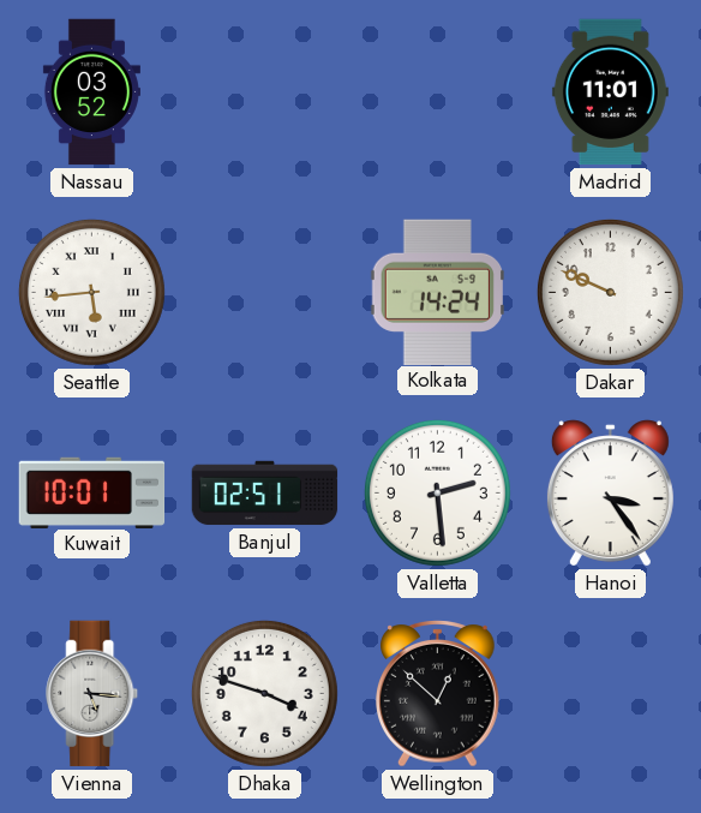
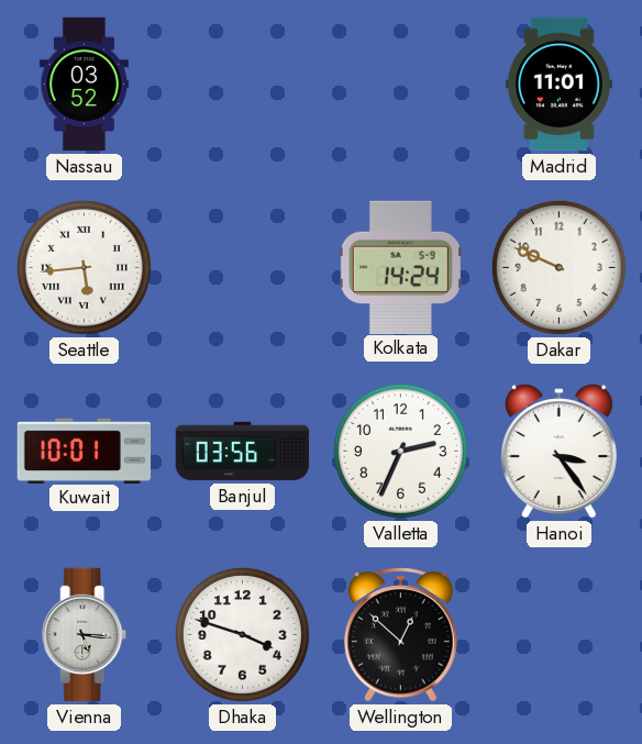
Banjul: 02:51 -> 03:56 (243, 452)
Valletta: 2:29 -> 2:34 (400, 451)
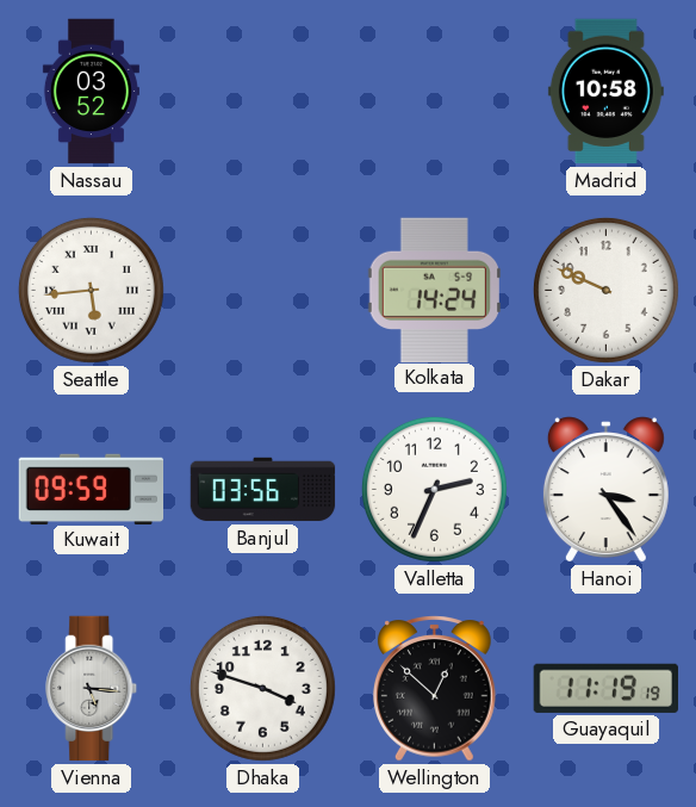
Madrid: 11:01 -> 10:58 (605, 92)
Kuwait: 10:01 -> 09:59 (92, 489)
Guayaquil: none -> 11:19 (605, 688)
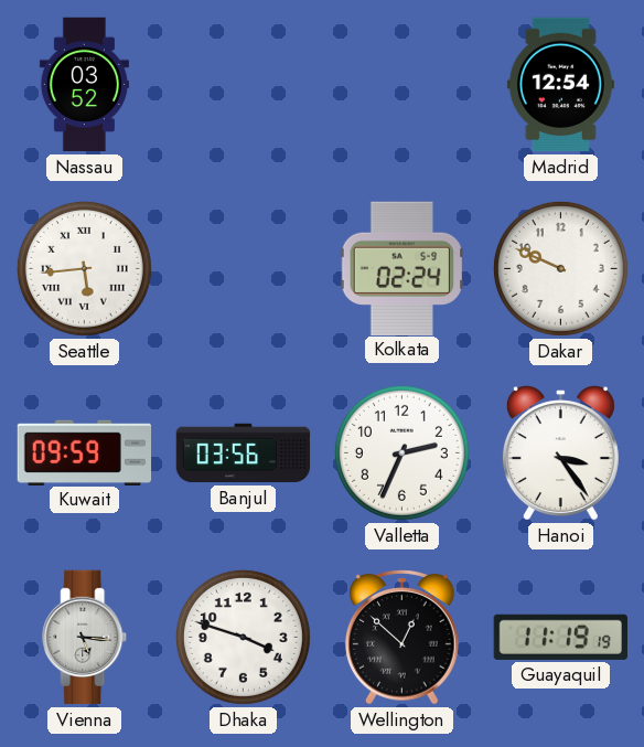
Madrid: 10:58 -> 12:54 (560, 85)
Kolkata: 14:24 -> 02:24 (401, 268)
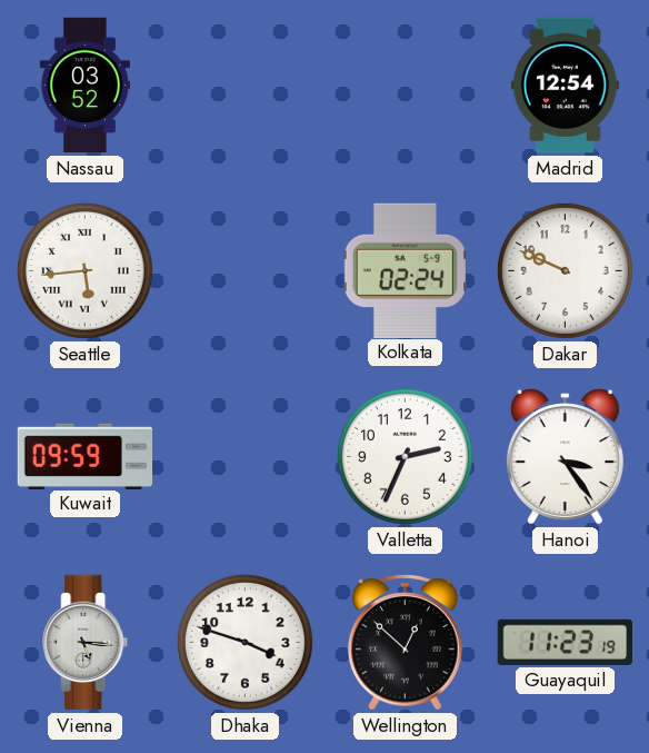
Banjul: 03:56 -> none (244, 453)
Guayaquil: 11:19 -> 11:23 (565, 642)
